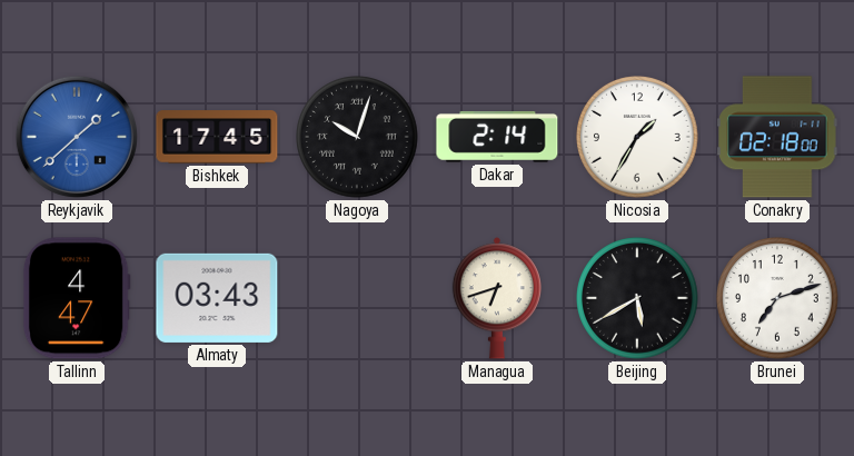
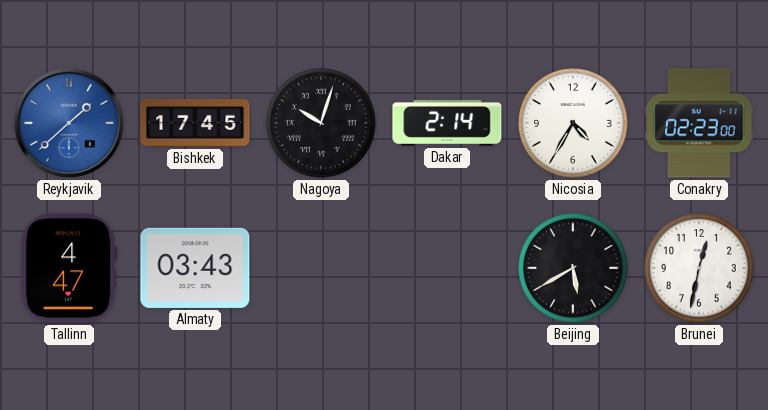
Nicosia: 1:35 -> 4:35 (573, 123)
Conakry: 02:18 -> 02:23 (699, 123)
Managua: 6:42 -> none (497, 298)
Brunei: 7:12 -> 12:32 (699, 268)
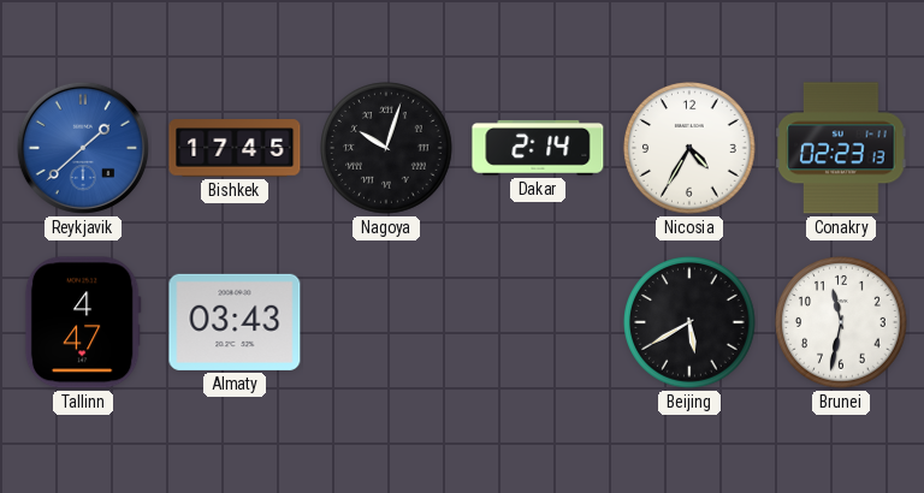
Conakry: 02:23:00 -> 02:23:13 (841, 148)
Brunei: 12:32 -> 11:32 (841, 322)
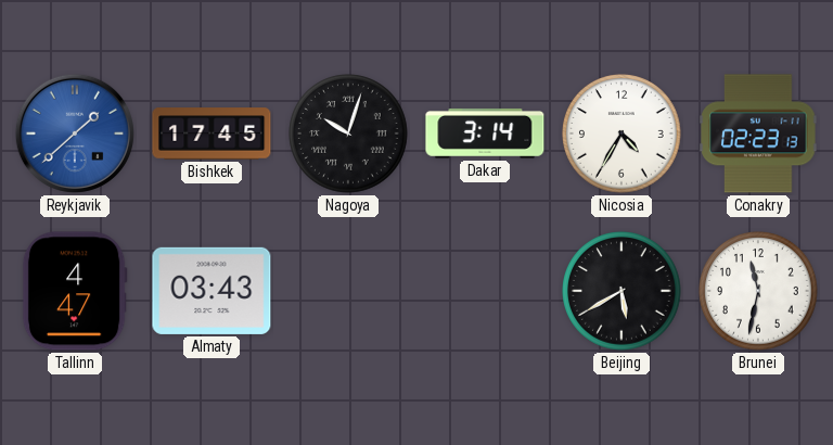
Dakar: 2:14 -> 3:14 (485, 133)
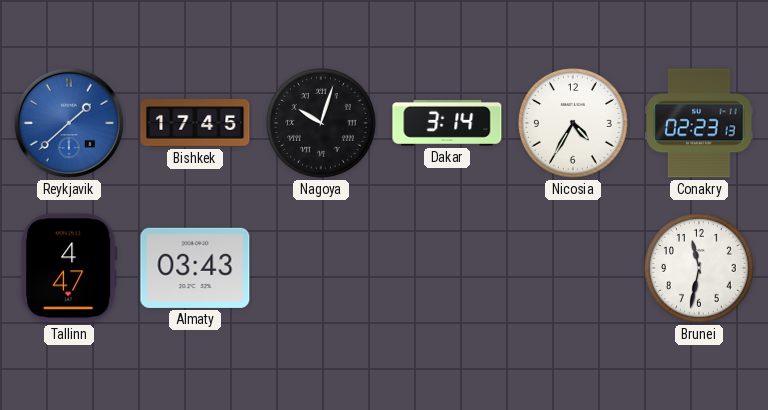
Beijing: 5:40 -> none (621, 291)
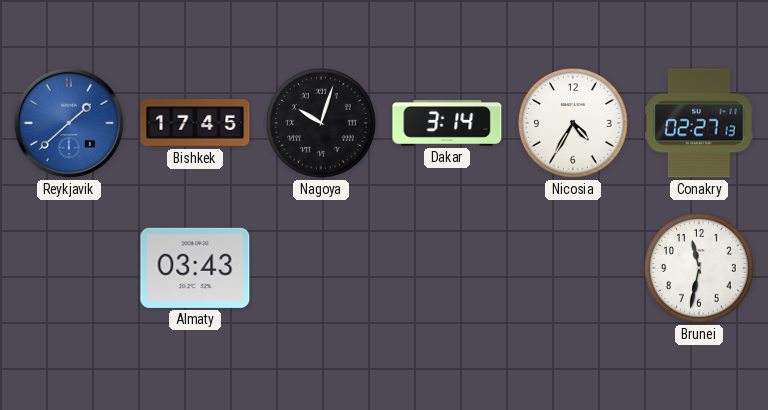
Conakry: 02:23 -> 02:27 (699, 123)
Tallinn: 4:47 -> none (69, 268)
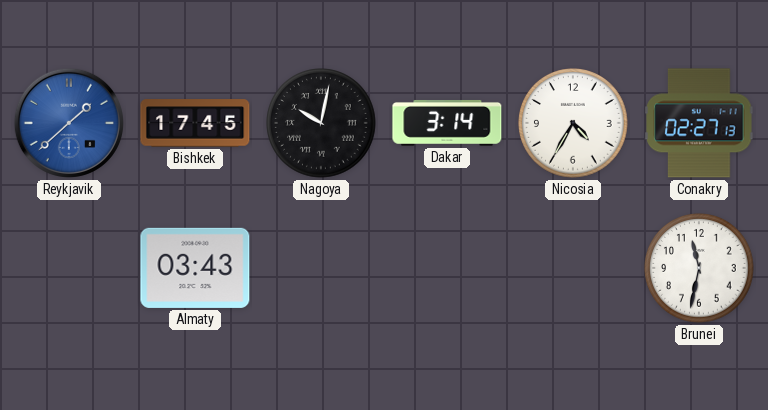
Nagoya: 10:03 -> 10:02 (321, 123)
